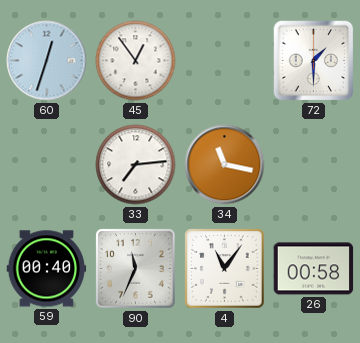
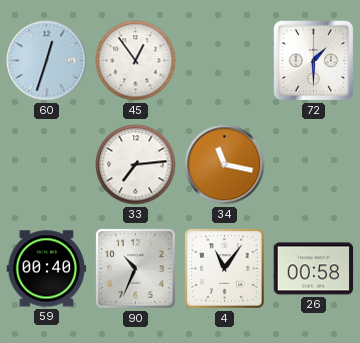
90: 11:34 -> 10:34 (136, 269)
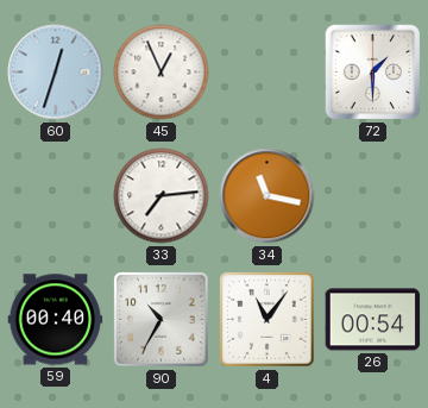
45: 12:54 -> 12:56 (162, 73)
90: 10:34 -> 10:35 (162, 320)
26: 00:58 -> 00:54 (373, 320)
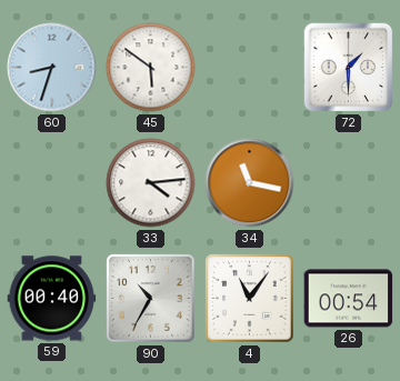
60: 12:33 -> 8:33 (52, 68)
45: 12:56 -> 5:51 (151, 68)
33: 7:14 -> 4:14 (151, 183)
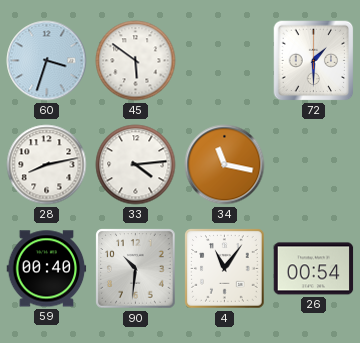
60: 8:33 -> 3:33 (47, 61)
28: none -> 8:13 (47, 165)
90: 10:35 -> 10:31 (136, 269)
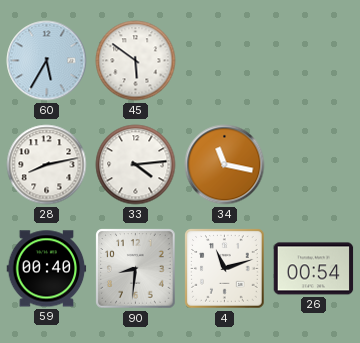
60: 3:33 -> 5:35 (47, 61)
72: 1:30 -> none (314, 61)
90: 10:31 -> 8:31 (136, 269)
4: 11:06 -> 11:12 (225, 269)
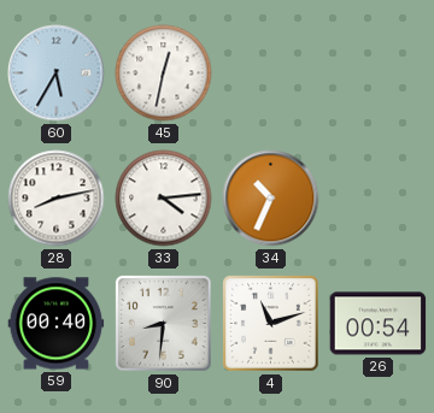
45: 5:51 -> 12:32 (164, 73)
34: 11:17 -> 10:34 (271, 199)
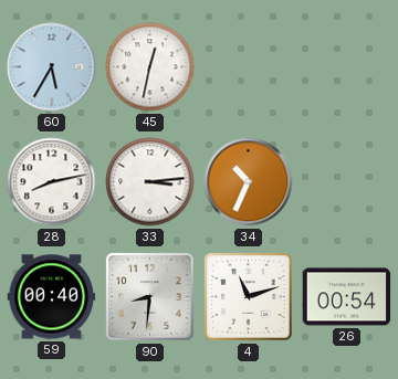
33: 4:14 -> 3:14 (150, 182)
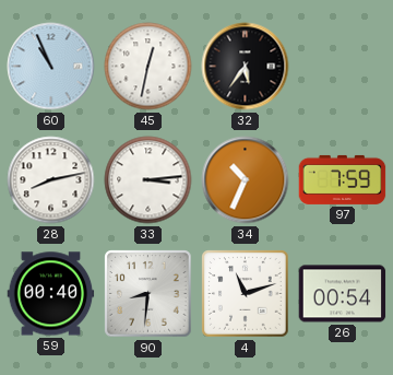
60: 5:35 -> 10:56 (51, 67)
32: none -> 5:36 (246, 67)
97: none -> 7:59 (343, 179)
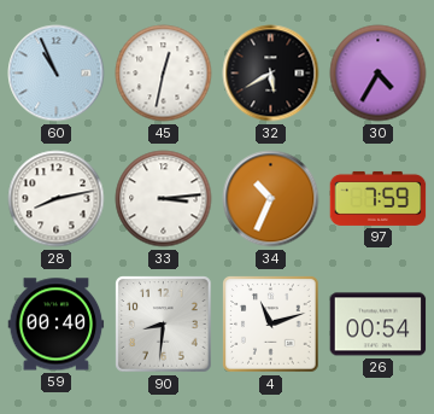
32: 5:36 -> 5:40 (271, 74)
30: none -> 4:35 (379, 74)
